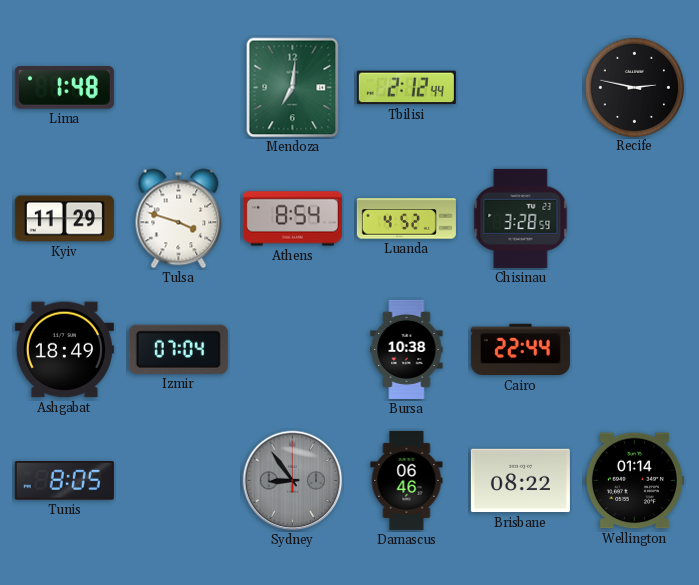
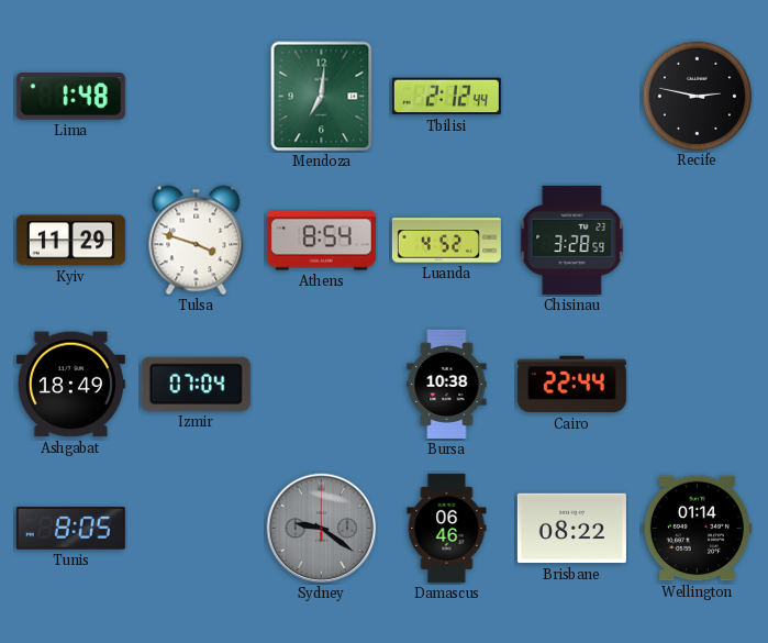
Sydney: 8:54 -> 9:21 (322, 529)
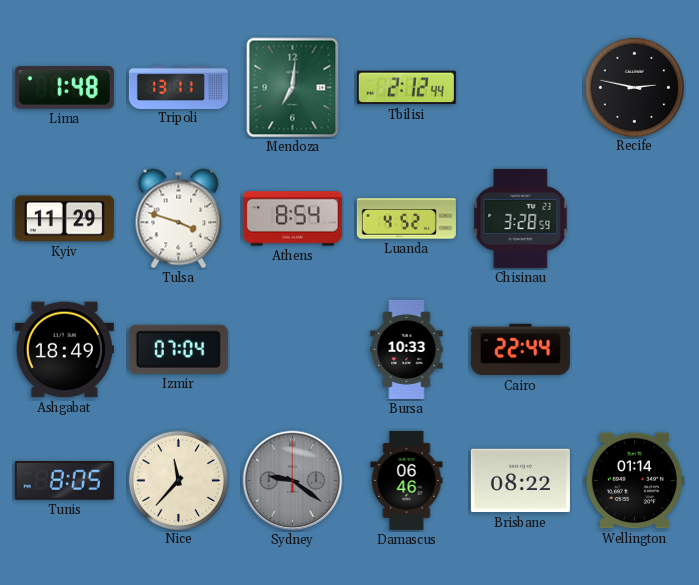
Tripoli: none -> 13:11 (178, 87)
Bursa: 10:38 -> 10:33 (407, 349)
Nice: none -> 11:37 (178, 480)
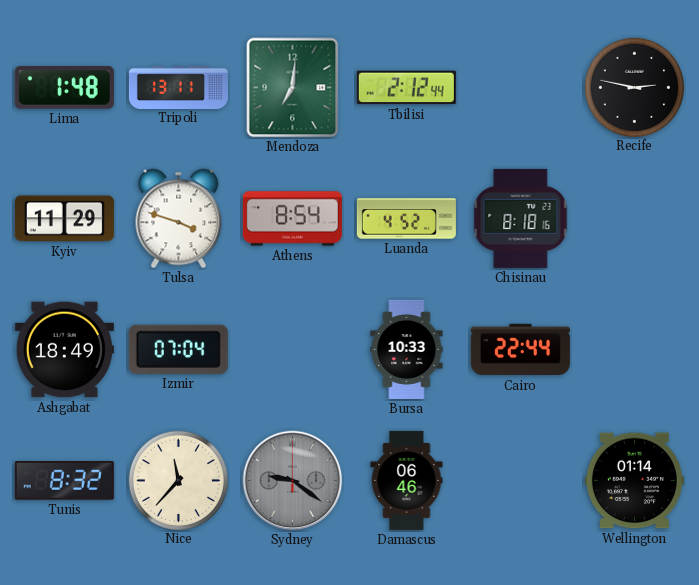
Chisinau: 3:28 -> 8:18 (521, 218)
Tunis: 8:05 -> 8:32 (64, 481)
Brisbane: 08:22 -> none (520, 481)
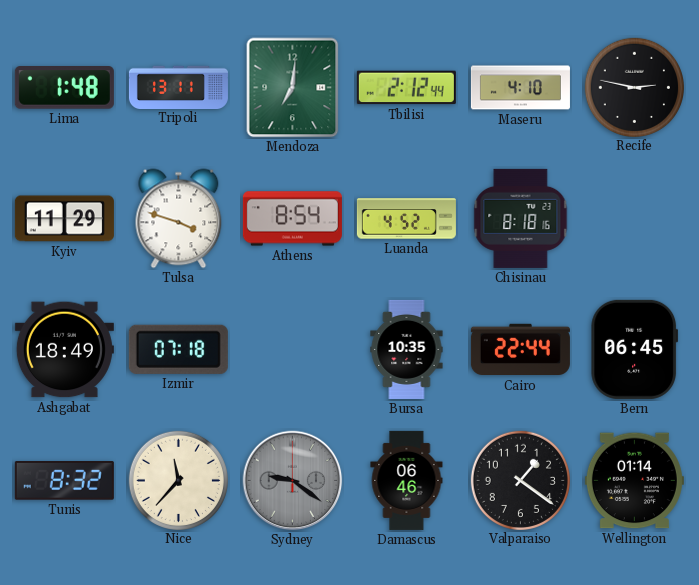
Maseru: none -> 4:10 (520, 88)
Izmir: 07:04 -> 07:18 (178, 349)
Bursa: 10:33 -> 10:35 (407, 349)
Bern: none -> 06:45 (635, 349)
Valparaiso: none -> 1:21 (520, 480)
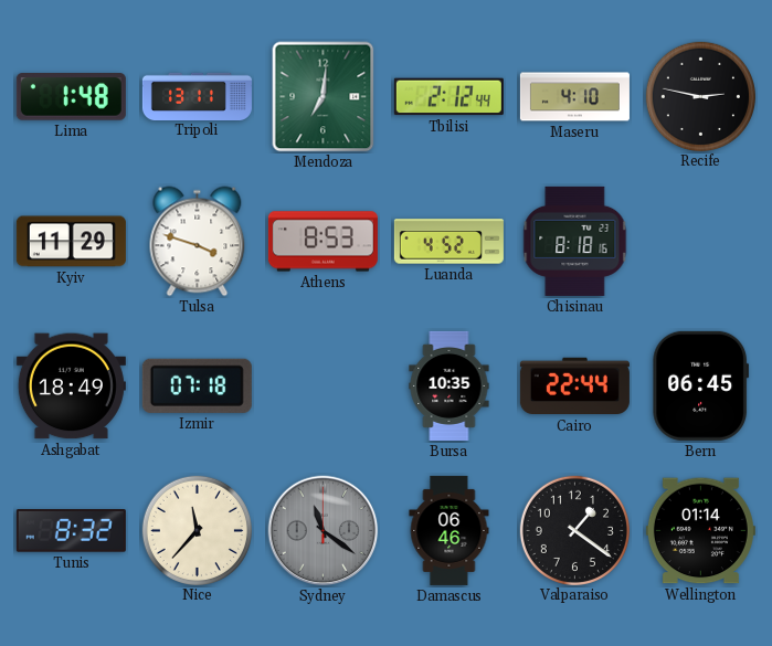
Athens: 8:54 -> 8:53 (322, 242)
Sydney: 9:21 -> 11:21 (324, 531)
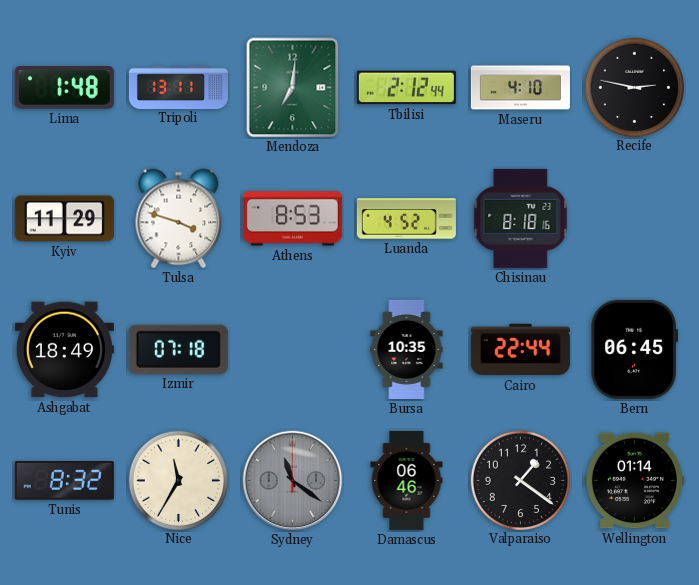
Nice: 11:37 -> 11:35 (178, 480)
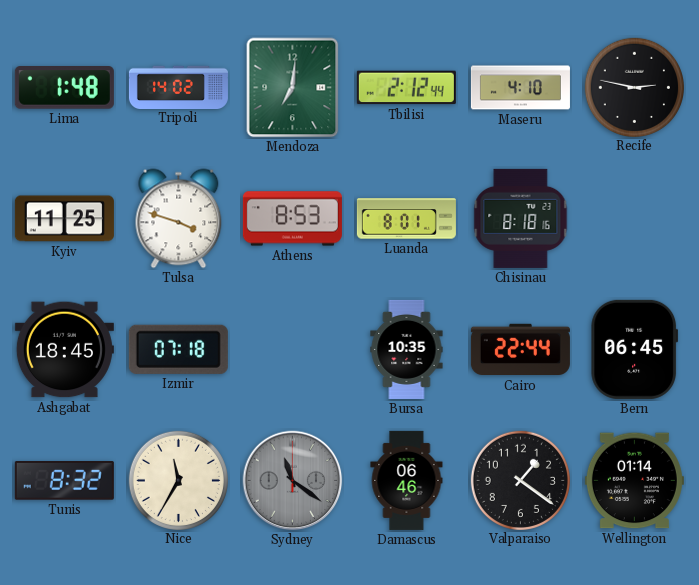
Tripoli: 13:11 -> 14:02 (178, 87)
Kyiv: 11:29 -> 11:25 (64, 219)
Luanda: 4:52 -> 8:01 (406, 219)
Ashgabat: 18:49 -> 18:45 (64, 350)
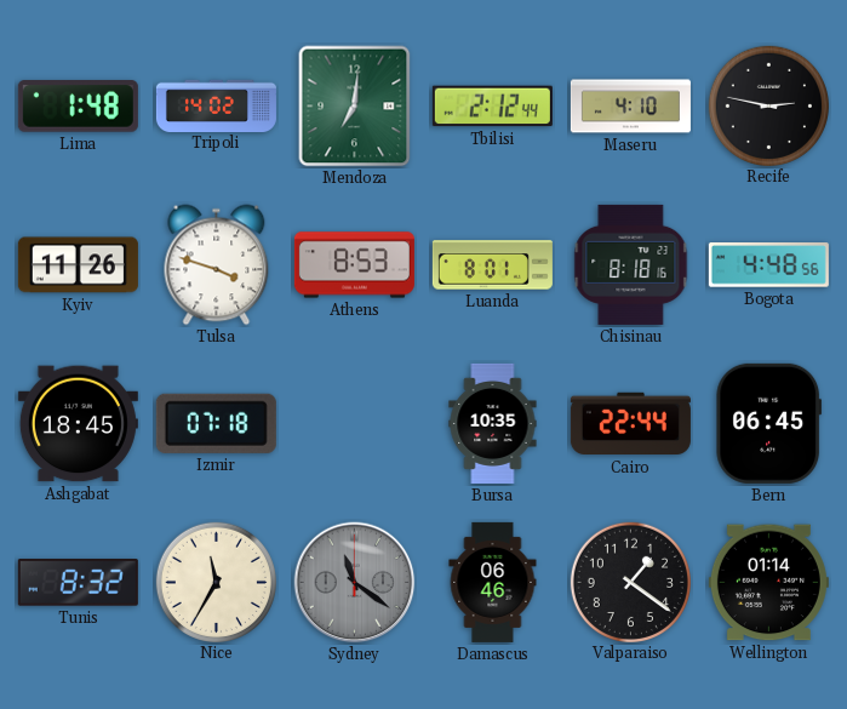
Kyiv: 11:25 -> 11:26 (78, 265)
Bogota: none -> 4:48 (768, 265)
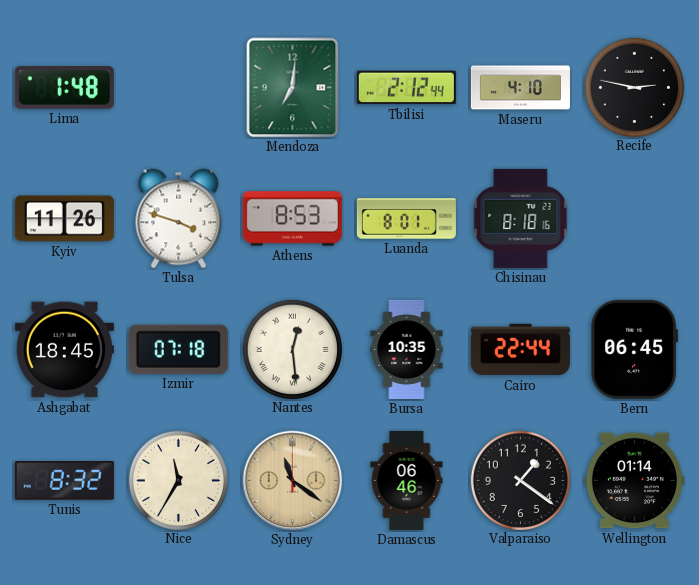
Tripoli: 14:02 -> none (216, 105)
Bogota: 4:48 -> none (768, 265)
Nantes: none -> 12:29 (292, 349)
Sydney dial: grey -> champagne (293, 481)
